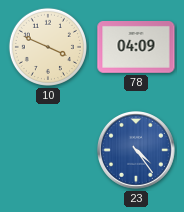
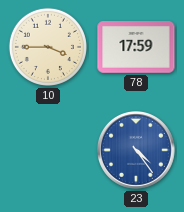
10: 3:49 -> 3:45 (48, 47)
78: 04:09 -> 17:59 (136, 48)
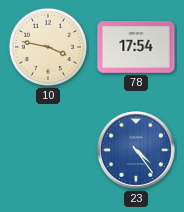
10: 3:45 -> 3:47 (48, 47)
78: 17:59 -> 17:54 (136, 48)
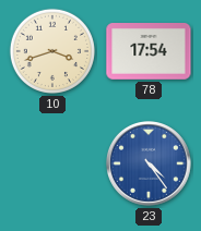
10: 3:47 -> 3:42 (52, 51)
